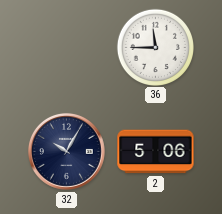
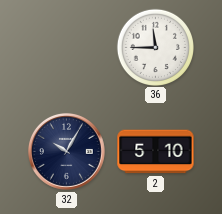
2: 5:06 -> 5:10 (156, 152)
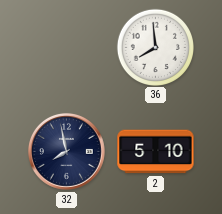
36: 11:45 -> 7:59 (155, 47)
32: 10:05 -> 7:58 (66, 151)
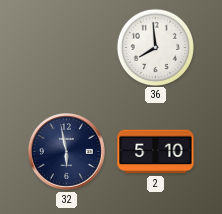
32: 7:58 -> 5:58 (66, 151)
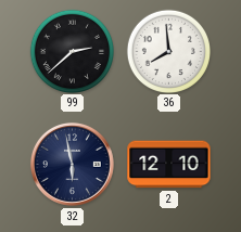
99: none -> 2:38 (72, 51)
2: 5:10 -> 12:10 (169, 165)
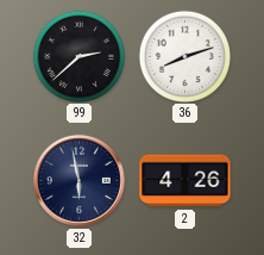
36: 7:59 -> 8:12 (184, 56)
2: 12:10 -> 4:26 (186, 181)
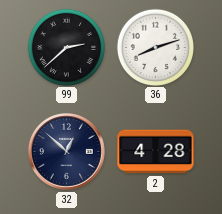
32: 5:58 -> 12:52 (66, 151)
2: 4:26 -> 4:28 (156, 152)
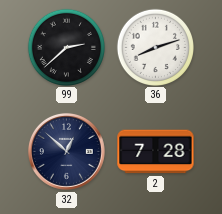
2: 4:28 -> 7:28 (156, 152)
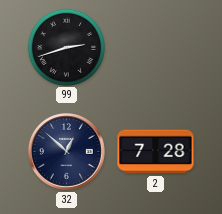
99: 2:38 -> 2:42 (66, 47)
36: 8:12 -> none (155, 47)
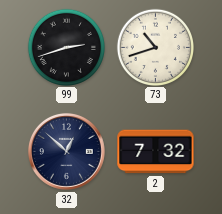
73: none -> 10:42 (155, 47)
2: 7:28 -> 7:32 (156, 152)
